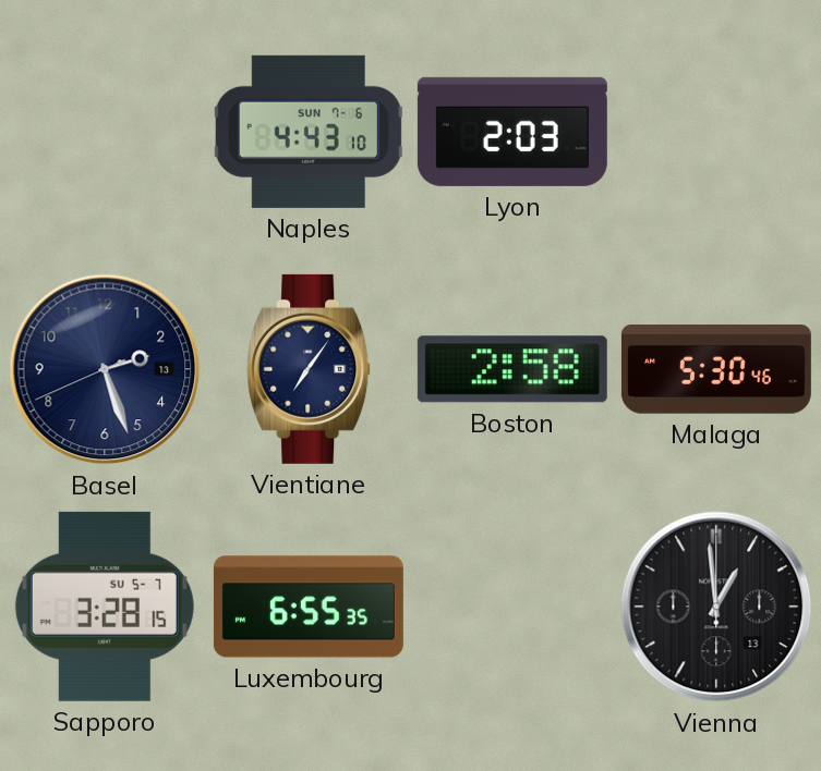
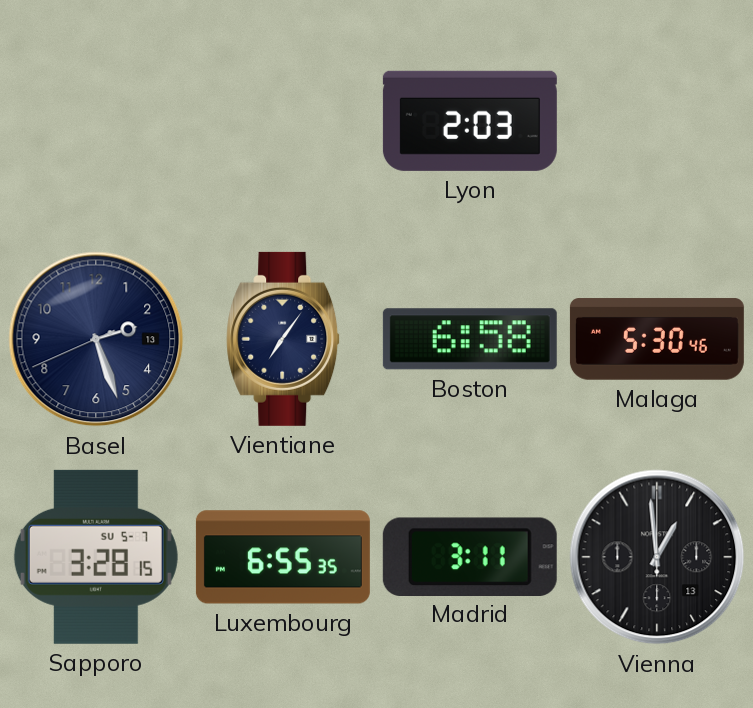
Naples: 4:43 -> none (309, 132)
Boston: 2:58 -> 6:58 (470, 339)
Madrid: none -> 3:11 (470, 556)
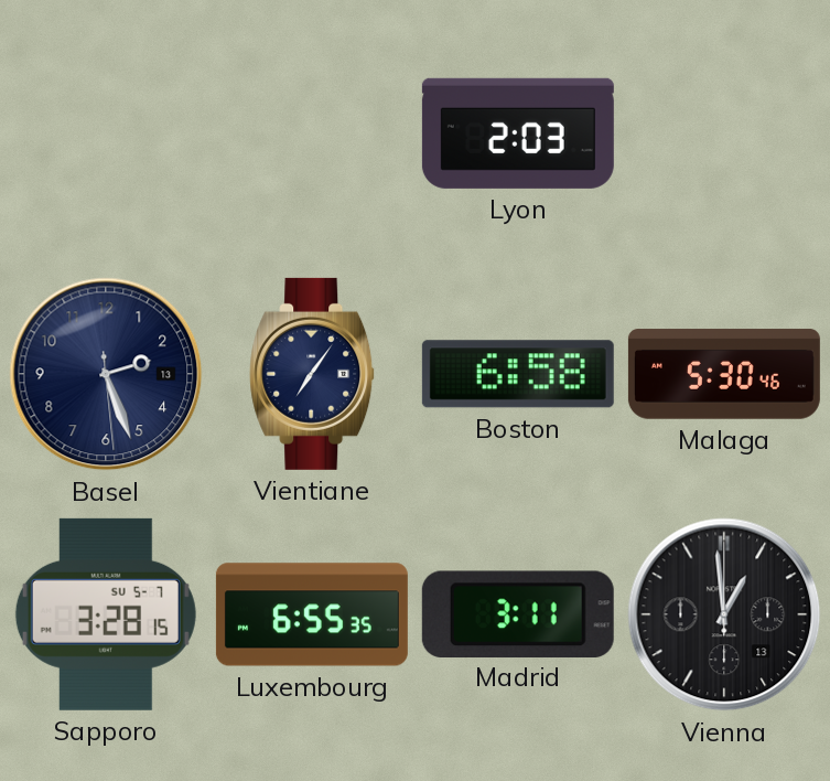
Basel: 2:26:41 -> 2:26:29 (106, 374)
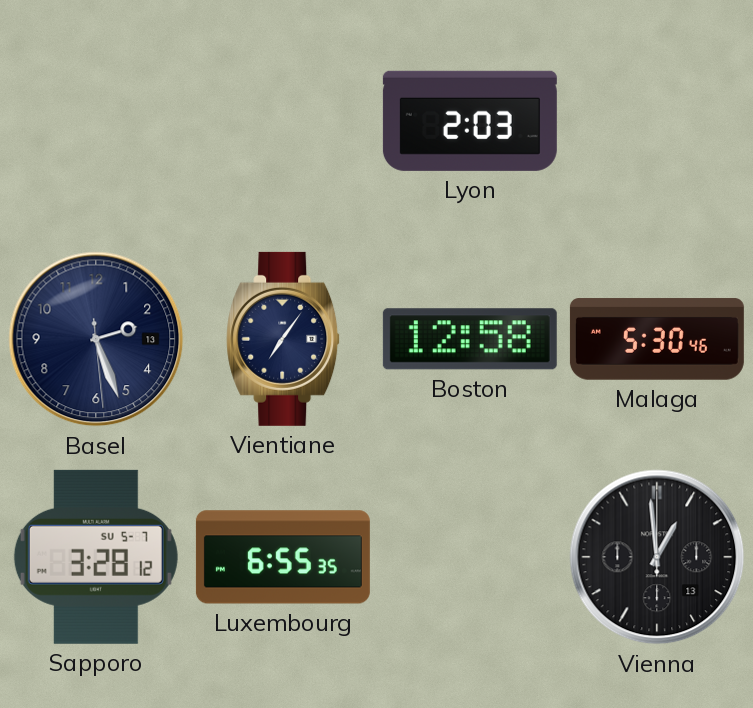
Boston: 6:58 -> 12:58 (470, 339)
Sapporo: 3:28:15 -> 3:28:12 (96, 557)
Madrid: 3:11 -> none (518, 613)
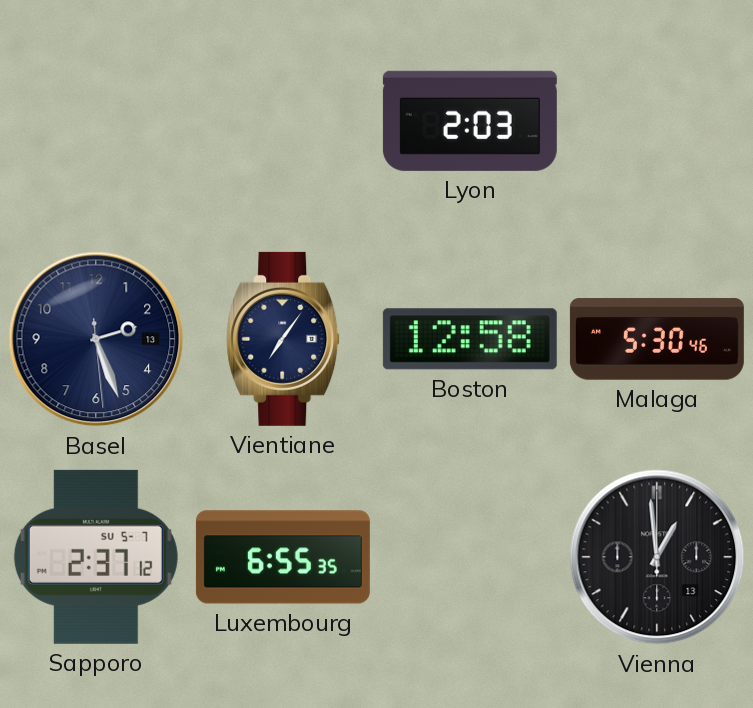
Sapporo: 3:28 -> 2:37 (96, 557)
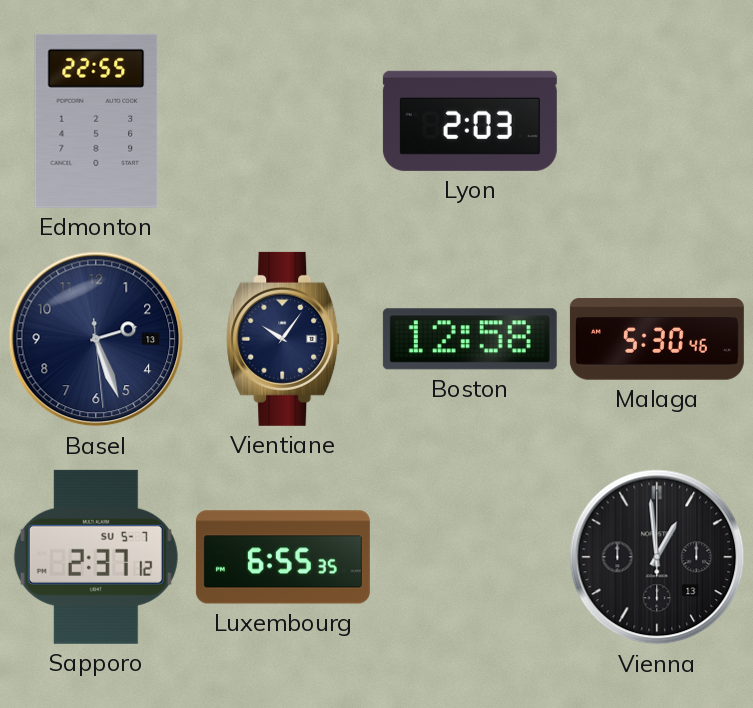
Edmonton: none -> 22:55 (96, 121)
Vientiane: 7:06 -> 10:06 (284, 339)
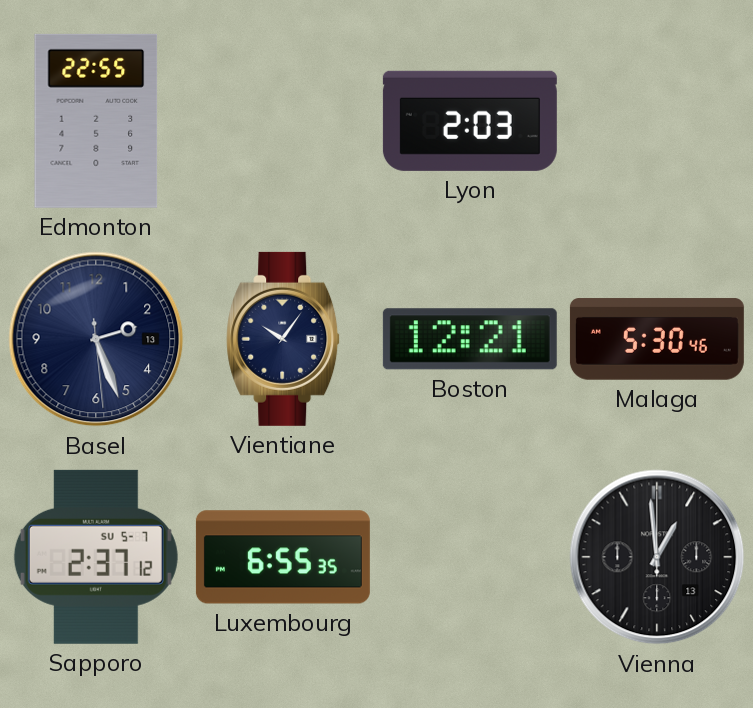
Boston: 12:58 -> 12:21 (470, 339)
